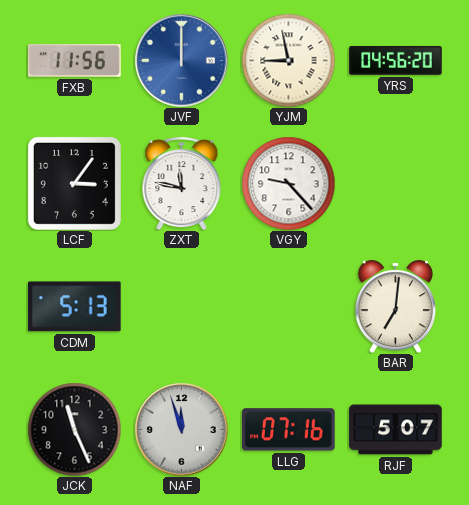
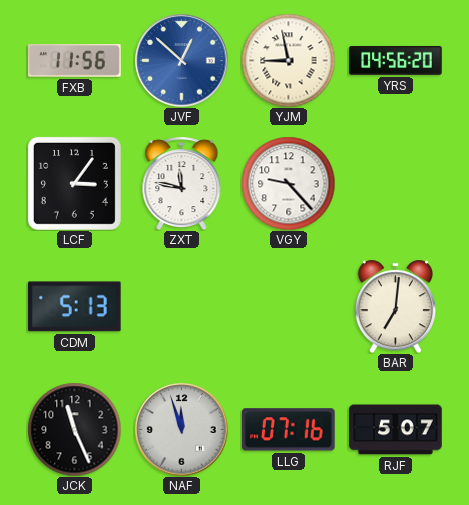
JVF: 12:00 -> 12:52 (181, 60)
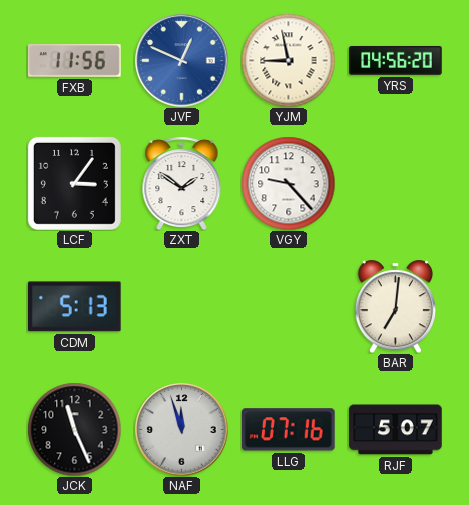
JVF: 12:52 -> 12:49 (181, 60)
ZXT: 11:47 -> 1:51 (182, 183)
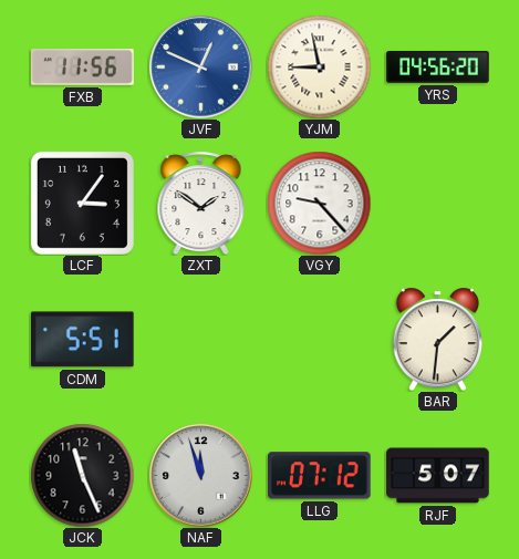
CDM: 5:13 -> 5:51 (83, 340)
BAR: 7:01 -> 1:31 (437, 339)
LLG: 07:16 -> 07:12 (320, 476)
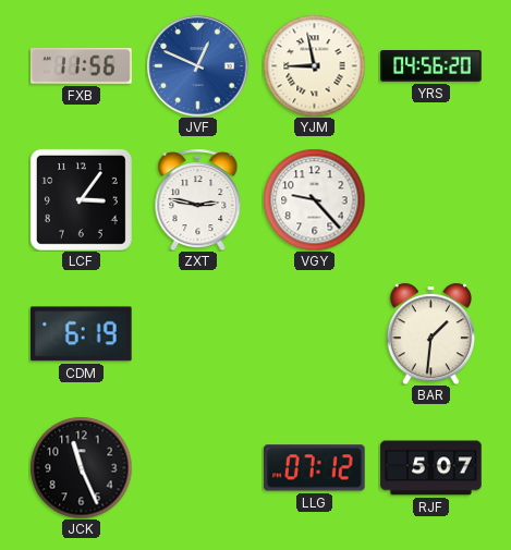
ZXT: 1:51 -> 2:47 (198, 199)
CDM: 5:51 -> 6:19 (82, 334)
NAF: 11:57 -> none (200, 475)
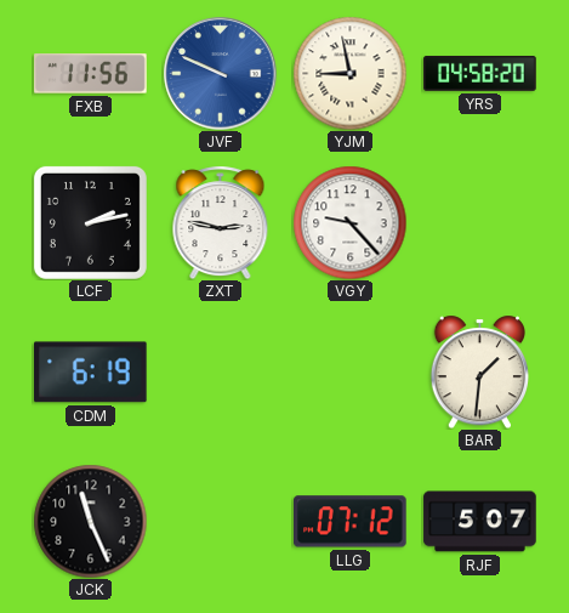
JVF: 12:49 -> 9:49 (220, 73)
YRS: 04:56 -> 04:58 (480, 73)
LCF: 3:06 -> 2:13 (90, 222)
